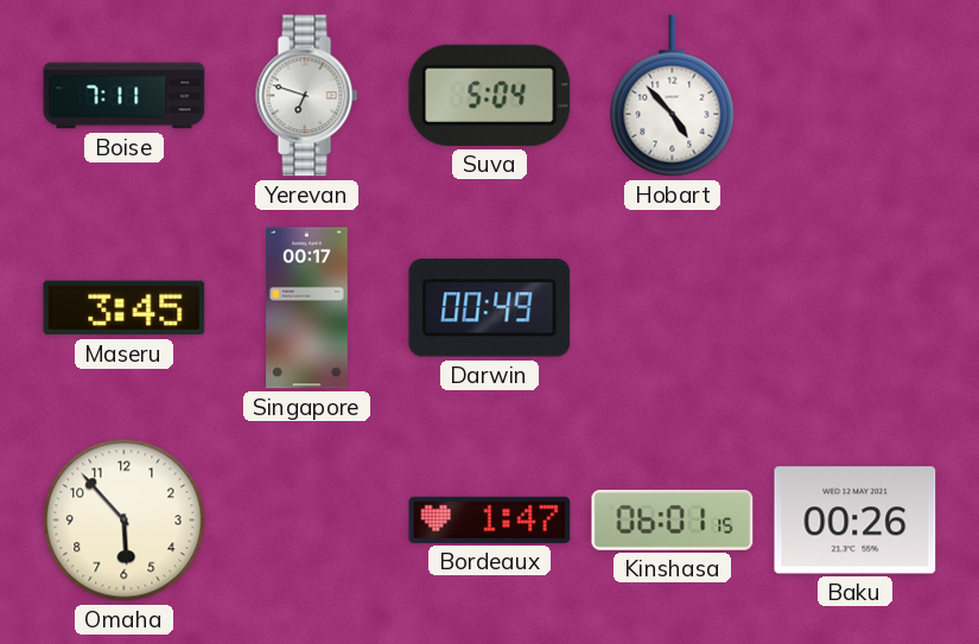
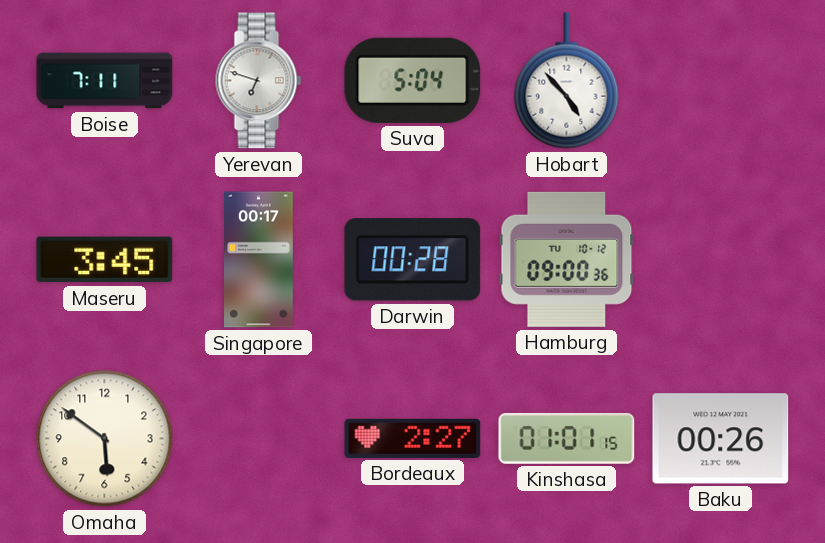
Darwin: 00:49 -> 00:28 (413, 260)
Hamburg: none -> 09:00 (567, 259)
Omaha: 5:53 -> 5:51 (105, 439)
Bordeaux: 1:47 -> 2:27 (413, 438)
Kinshasa: 06:01 -> 01:01 (567, 438)
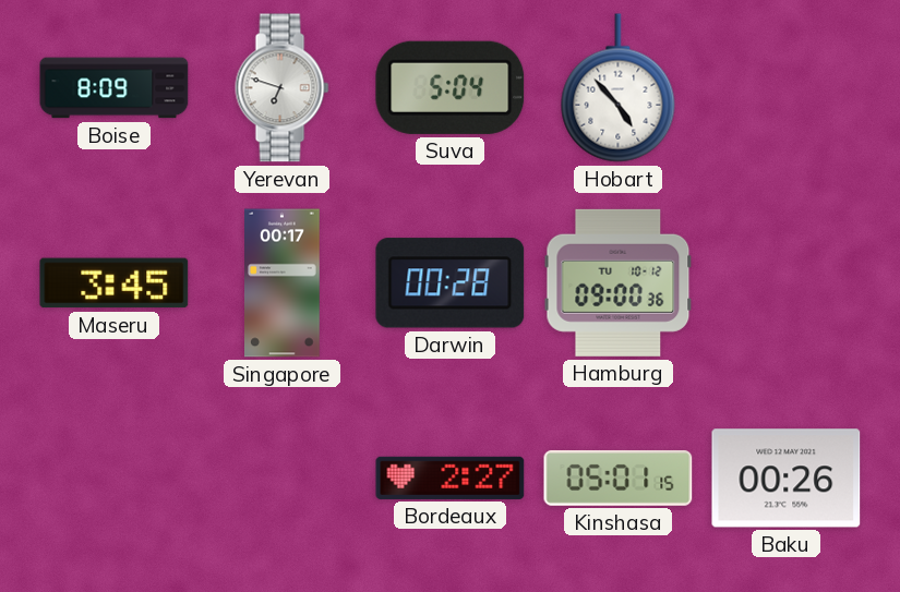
Boise: 7:11 -> 8:09 (115, 88)
Omaha: 5:51 -> none (105, 439)
Kinshasa: 01:01 -> 05:01 (619, 478)
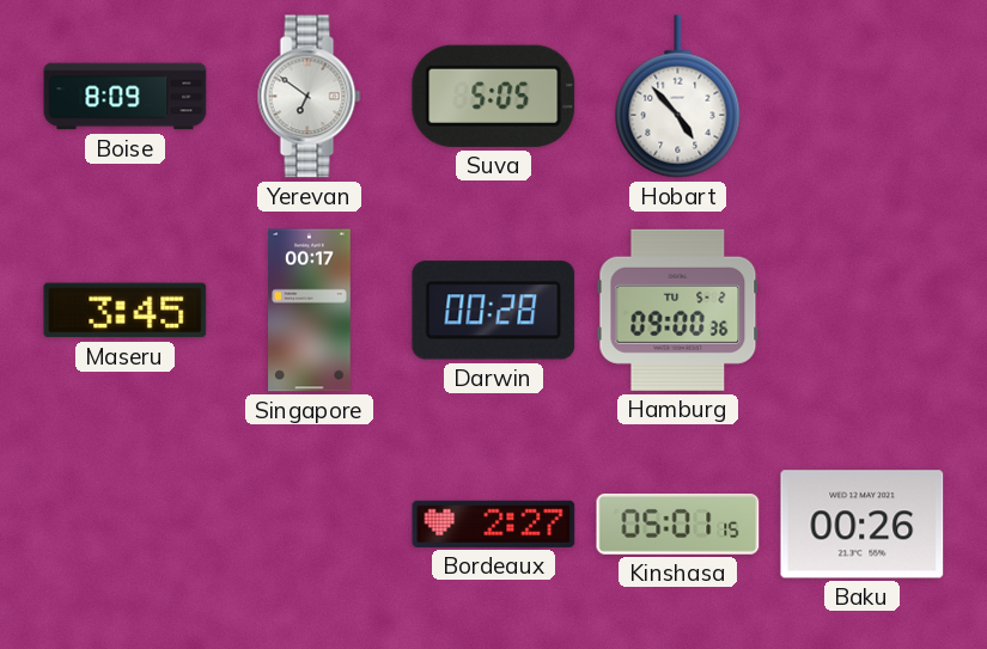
Yerevan: 6:48 -> 6:51 (310, 97)
Suva: 5:04 -> 5:05 (494, 96)
Hamburg date: TU 10-12 -> TU 5-2 (678, 310)
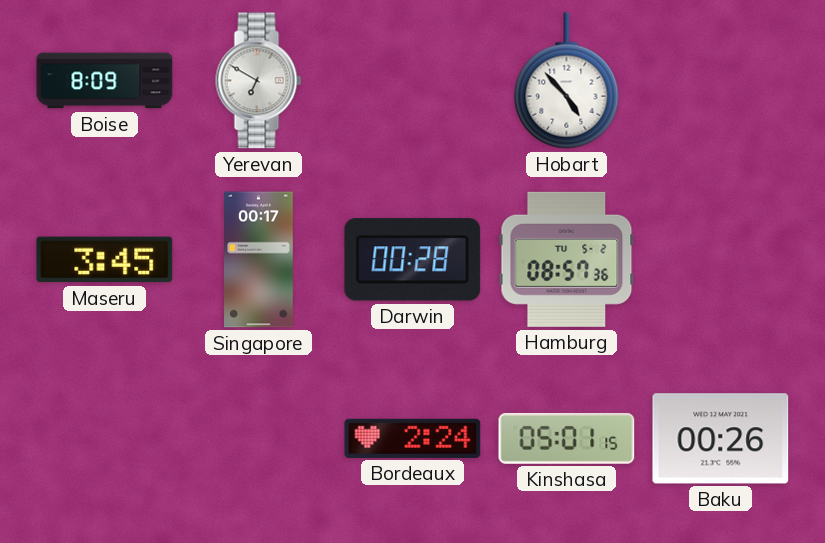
Yerevan: 6:51 -> 6:50 (259, 81)
Suva: 5:05 -> none (494, 96)
Hamburg: 09:00 -> 08:57 (567, 259)
Bordeaux: 2:27 -> 2:24 (413, 438)
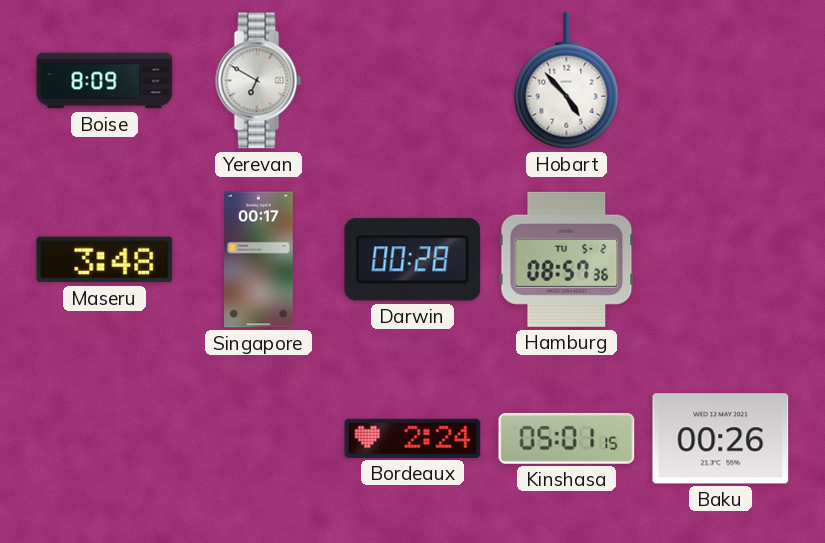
Maseru: 3:45 -> 3:48 (105, 260)
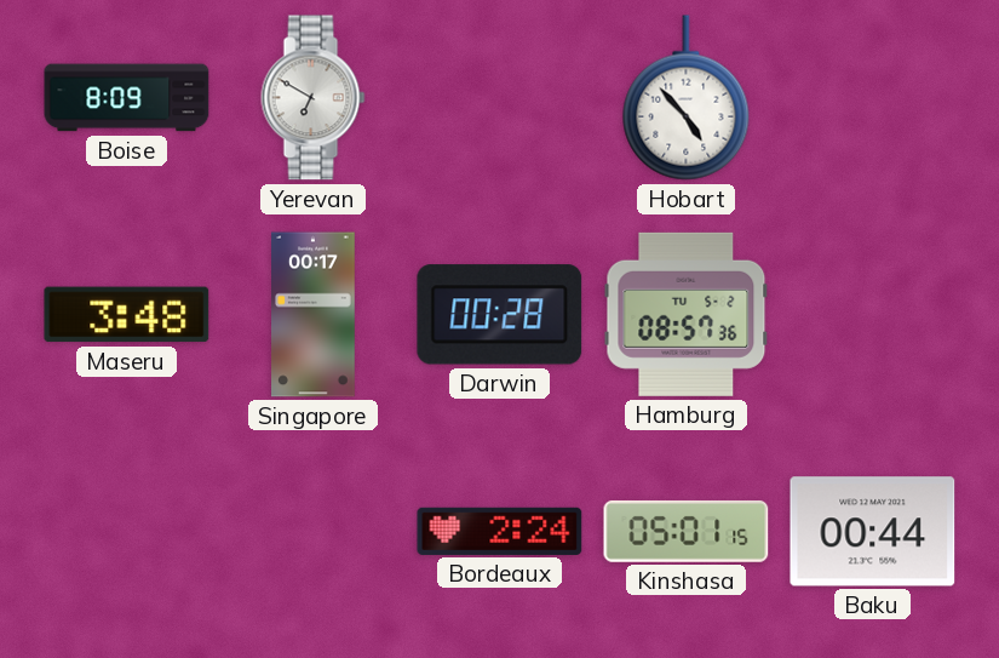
Baku: 00:26 -> 00:44 (873, 532)
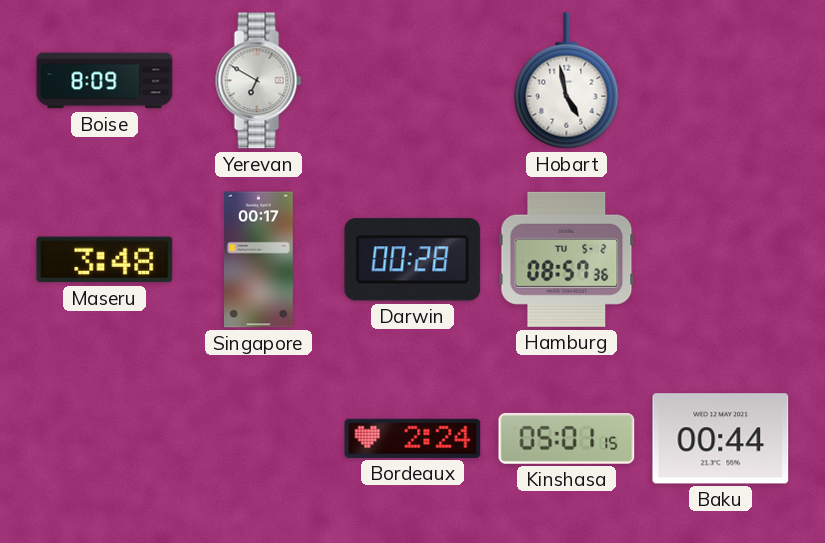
Hobart: 4:53 -> 4:58 (567, 81)
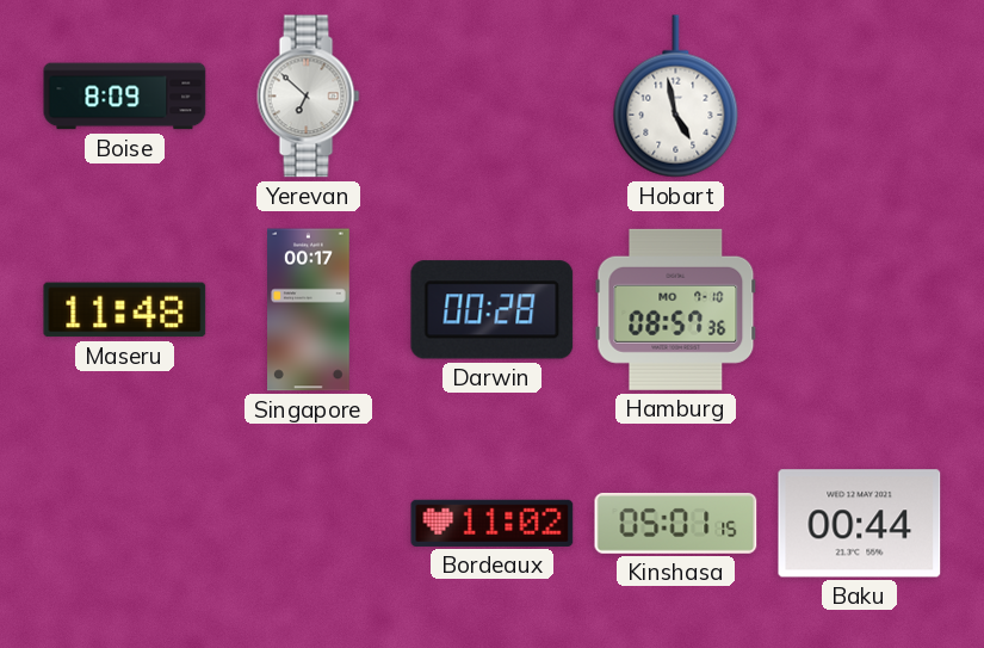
Yerevan: 6:50 -> 6:52 (309, 97)
Maseru: 3:48 -> 11:48 (125, 310)
Hamburg date: TU 5-2 -> MO 7-10 (676, 309)
Bordeaux: 2:24 -> 11:02 (493, 523)
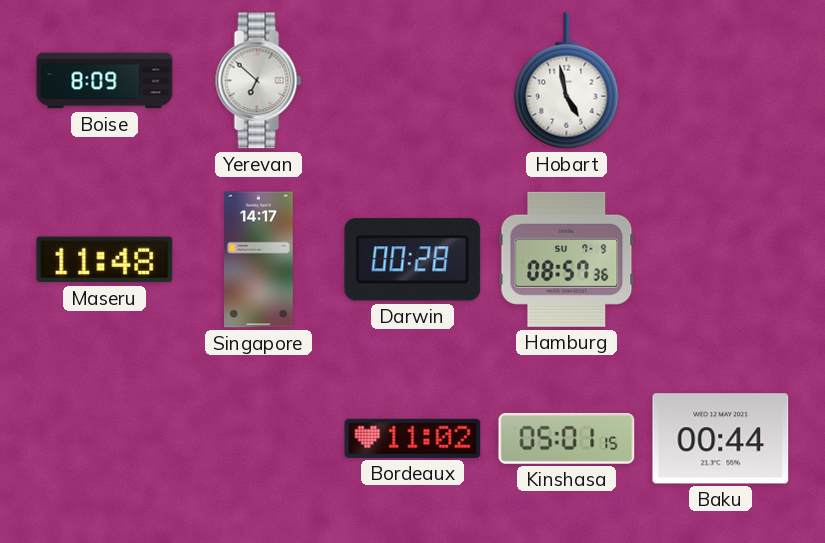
Singapore: 00:17 -> 14:17 (259, 260)
Hamburg date: MO 7-10 -> SU 7-9 (567, 259)
